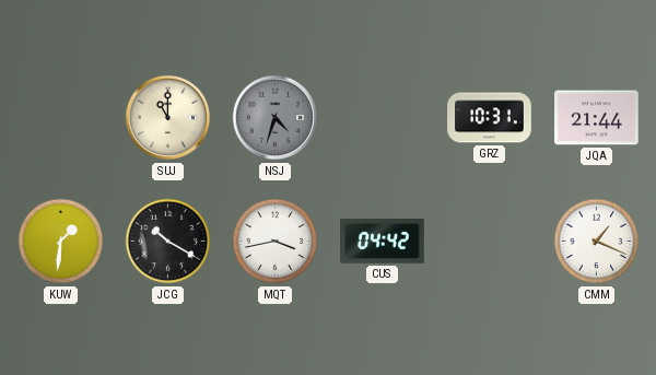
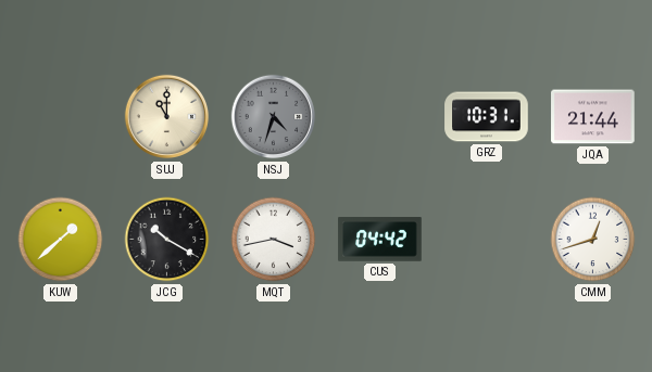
KUW: 1:31 -> 1:38 (61, 240)
CMM: 1:19 -> 12:42 (593, 240)
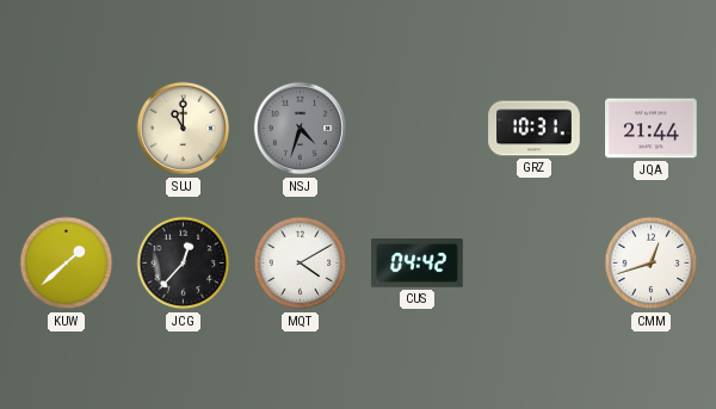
JCG: 10:20 -> 12:37 (184, 264)
MQT: 3:43 -> 4:10 (301, 264)
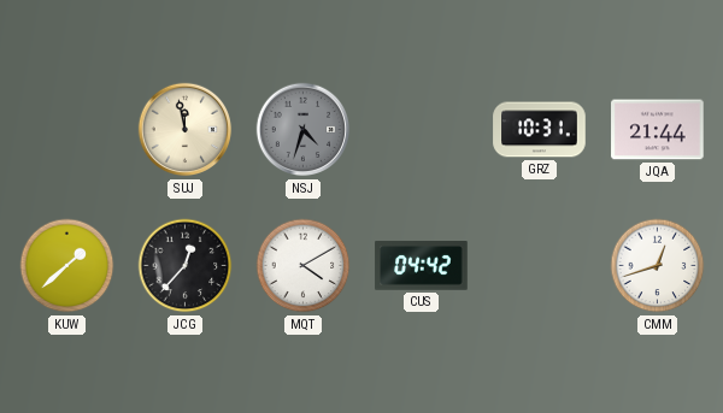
SUJ: 11:00 -> 11:58 (186, 130)
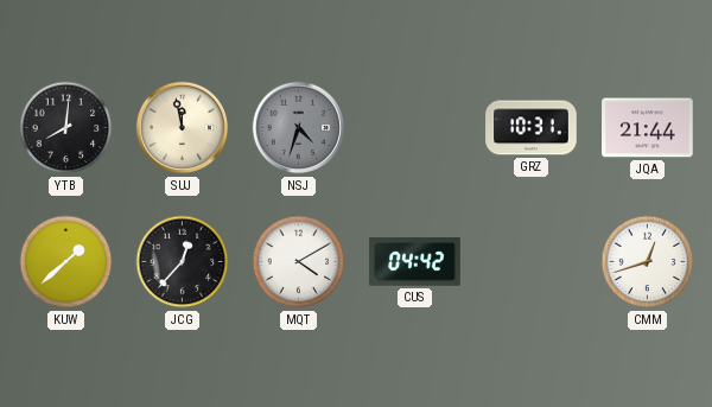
YTB: none -> 8:01 (66, 128)
